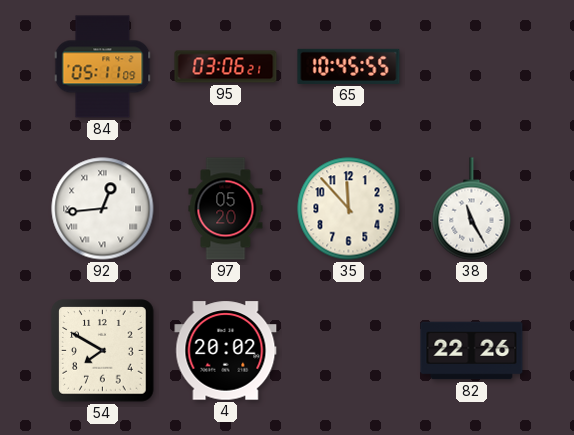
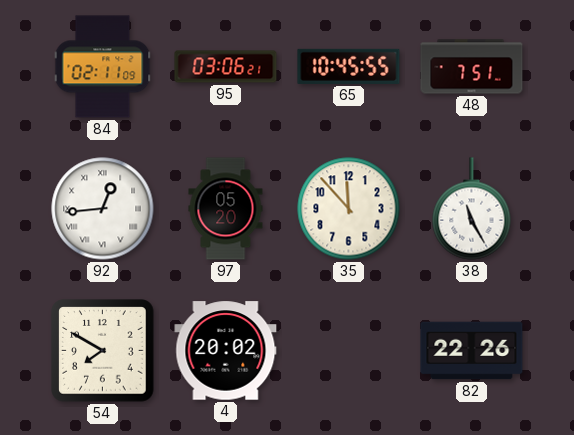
84: 05:11 -> 02:11 (103, 67)
48: none -> 7:51 (472, 67)
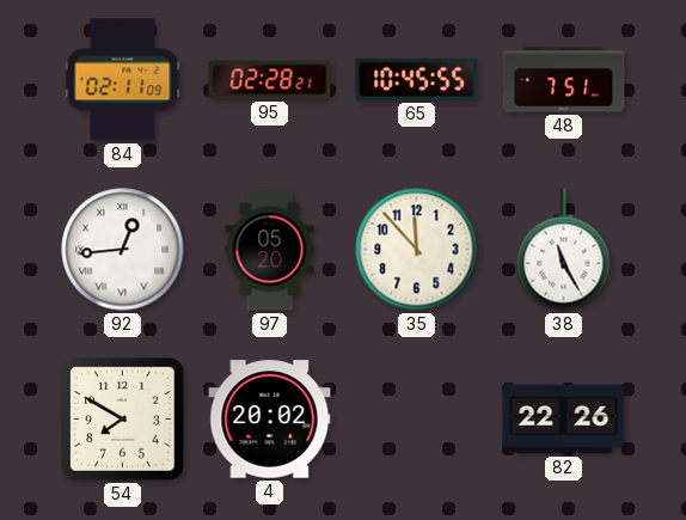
95: 03:06 -> 02:28 (270, 80)
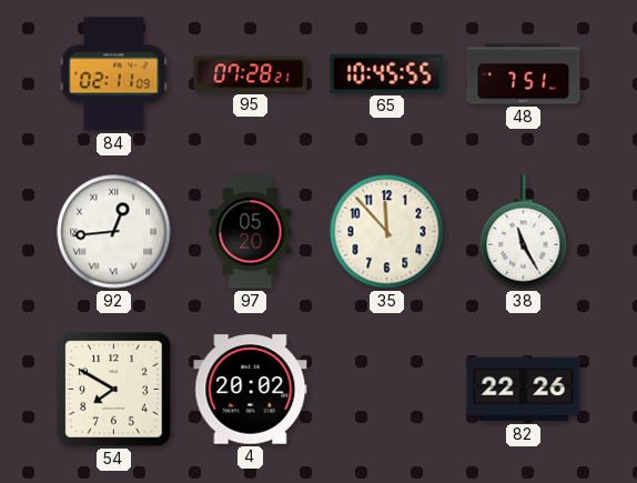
95: 02:28 -> 07:28 (251, 74)
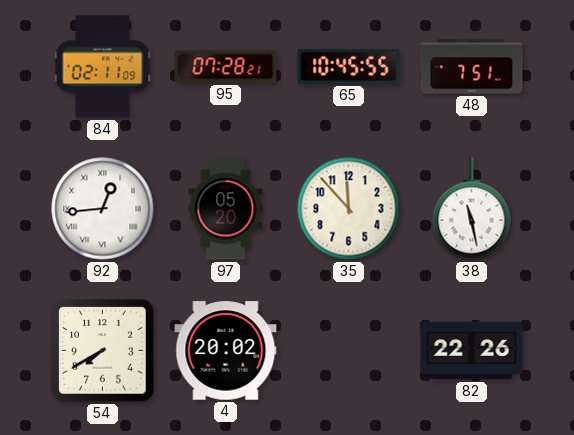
38: 11:25 -> 11:28 (472, 209)
54: 7:50 -> 7:40 (103, 351)
